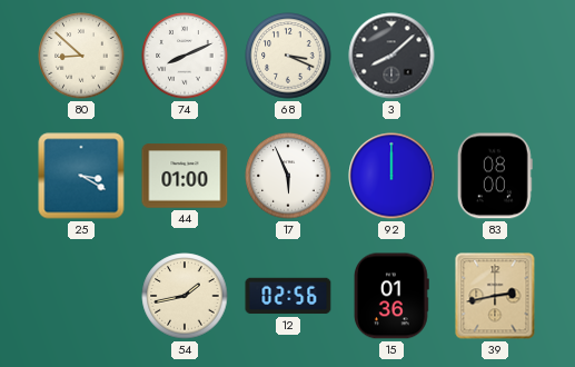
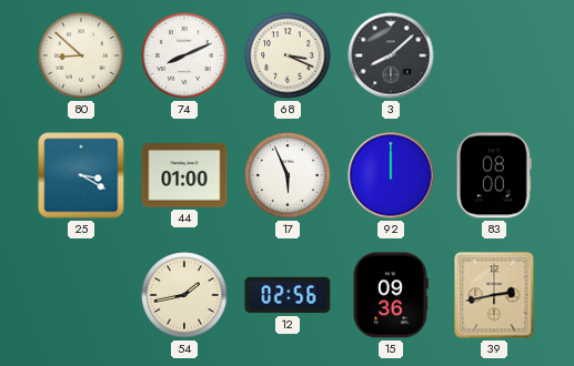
15: 01:36 -> 09:36 (391, 295)
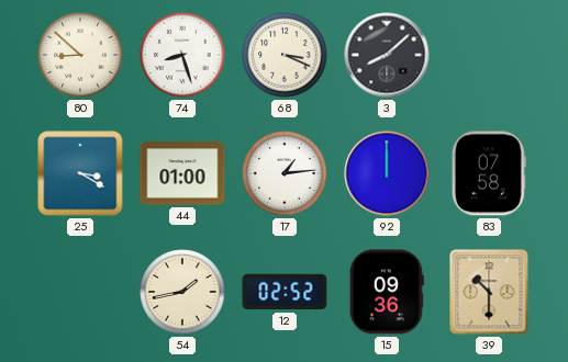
74: 8:11 -> 8:27 (182, 55)
17: 5:56 -> 1:14 (285, 173)
83: 08:00 -> 07:58 (489, 173)
12: 02:56 -> 02:52 (285, 292)
39: 2:43 -> 10:30 (489, 292)
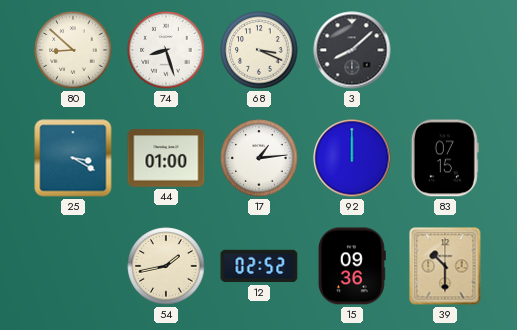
83: 07:58 -> 07:15 (445, 158)
